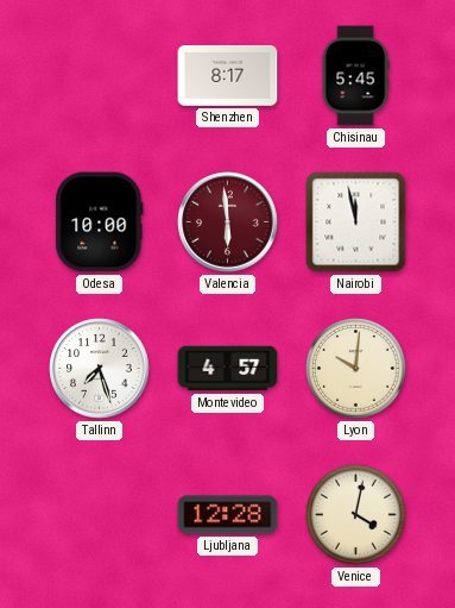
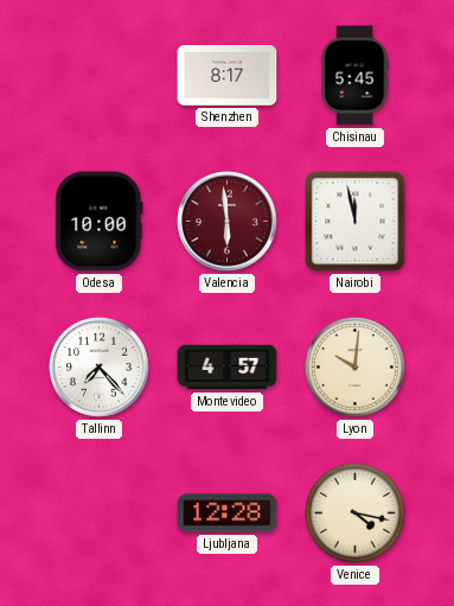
Tallinn: 7:27 -> 7:23 (100, 368)
Venice: 4:02 -> 4:17 (356, 513)
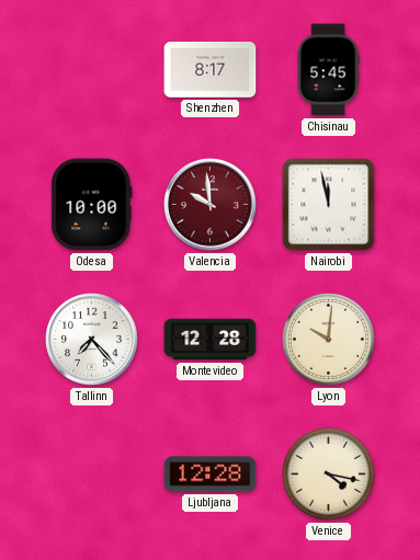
Valencia: 5:59 -> 9:59 (211, 205)
Montevideo: 4:57 -> 12:28 (211, 340)
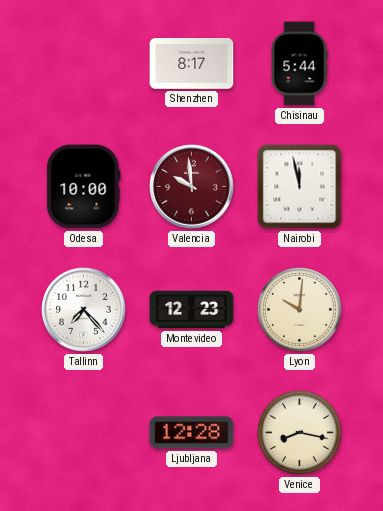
Chisinau: 5:45 -> 5:44 (299, 64)
Montevideo: 12:28 -> 12:23 (192, 310)
Venice: 4:17 -> 8:17 (300, 433)
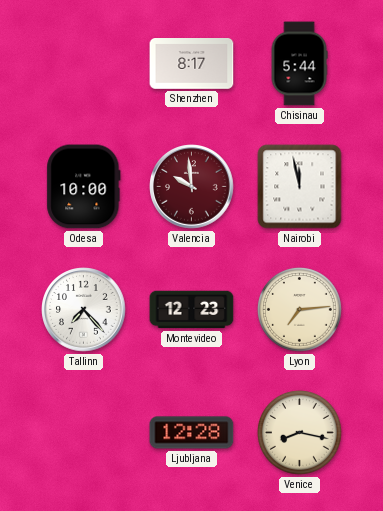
Lyon: 10:01 -> 7:14 (300, 310)
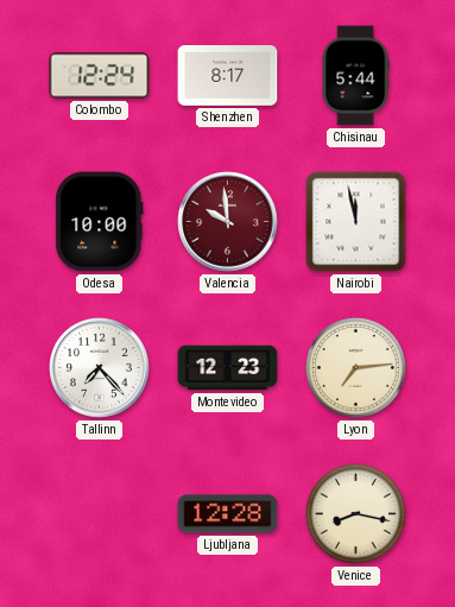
Colombo: none -> 12:24 (100, 76)
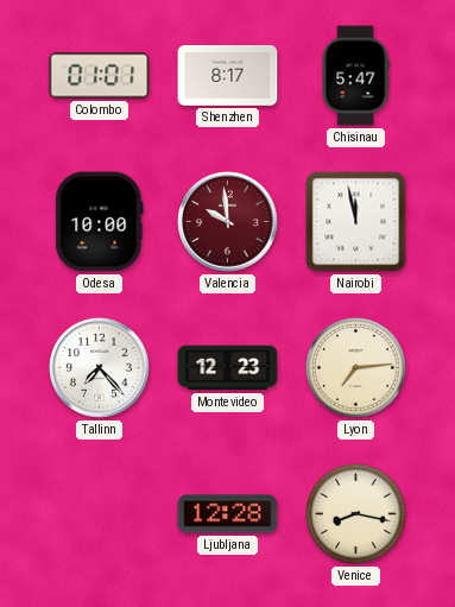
Colombo: 12:24 -> 01:01 (100, 76)
Chisinau: 5:44 -> 5:47 (355, 76)
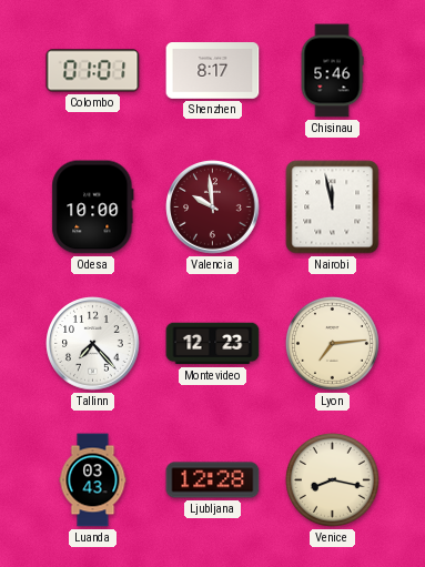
Chisinau: 5:47 -> 5:46 (332, 71)
Luanda: none -> 03:43 (93, 480)
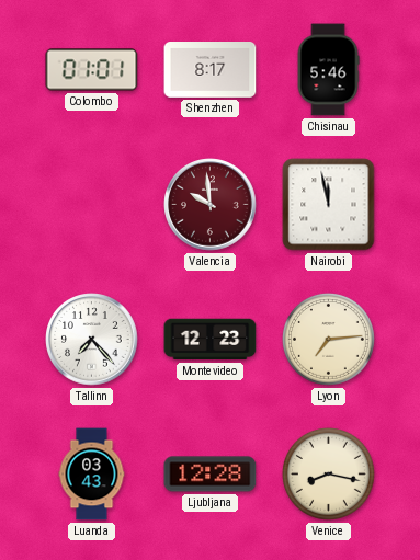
Odesa: 10:00 -> none (93, 207)
